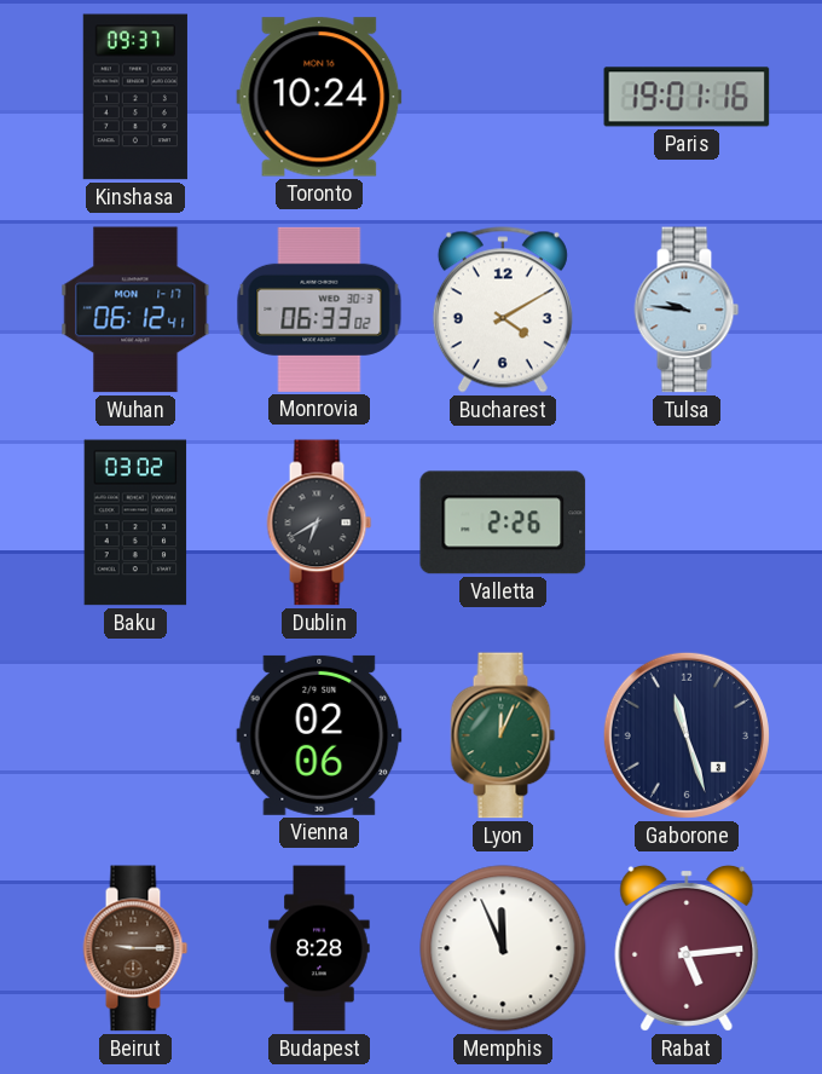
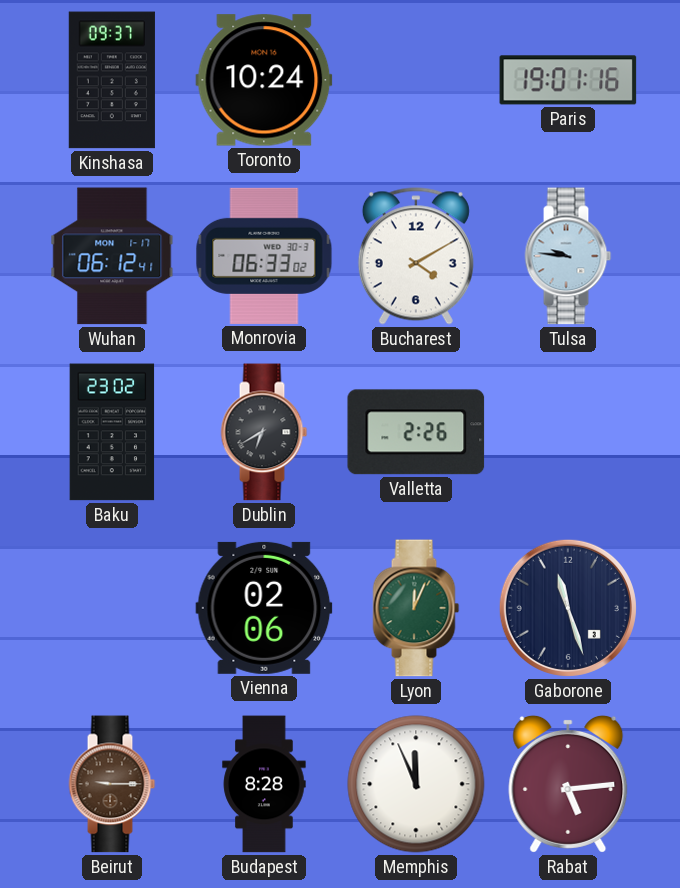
Baku: 03:02 -> 23:02 (112, 432)
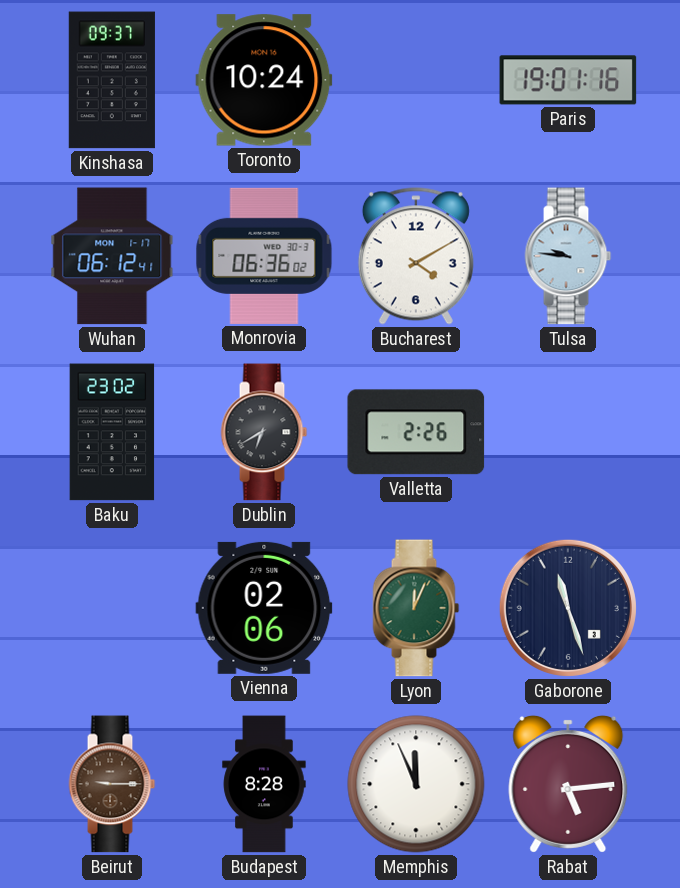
Monrovia: 06:33 -> 06:36 (264, 256)
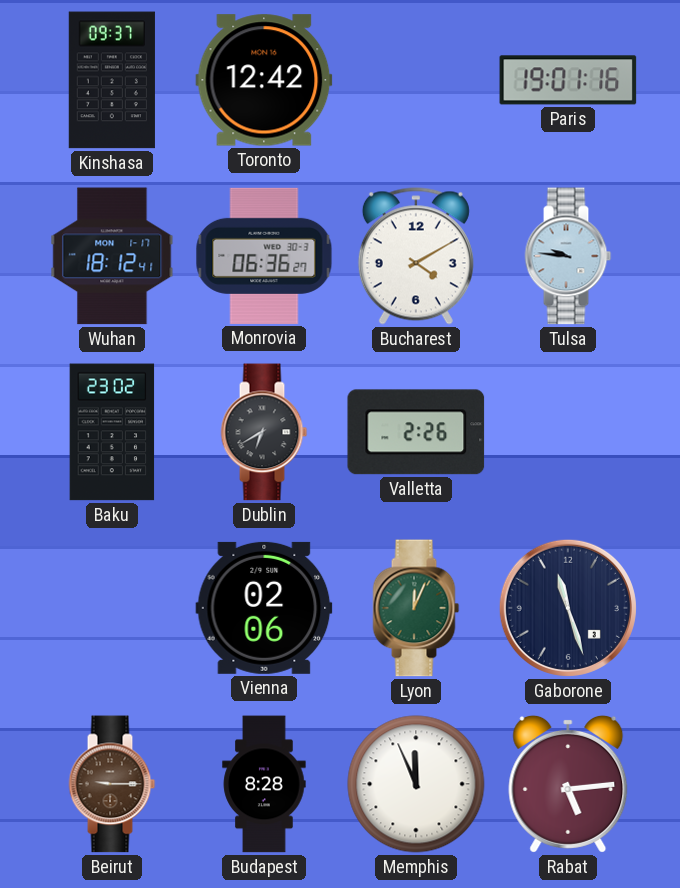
Toronto: 10:24 -> 12:42 (264, 80)
Wuhan: 06:12 -> 18:12 (112, 256)
Monrovia: 06:36:02 -> 06:36:27 (264, 256)
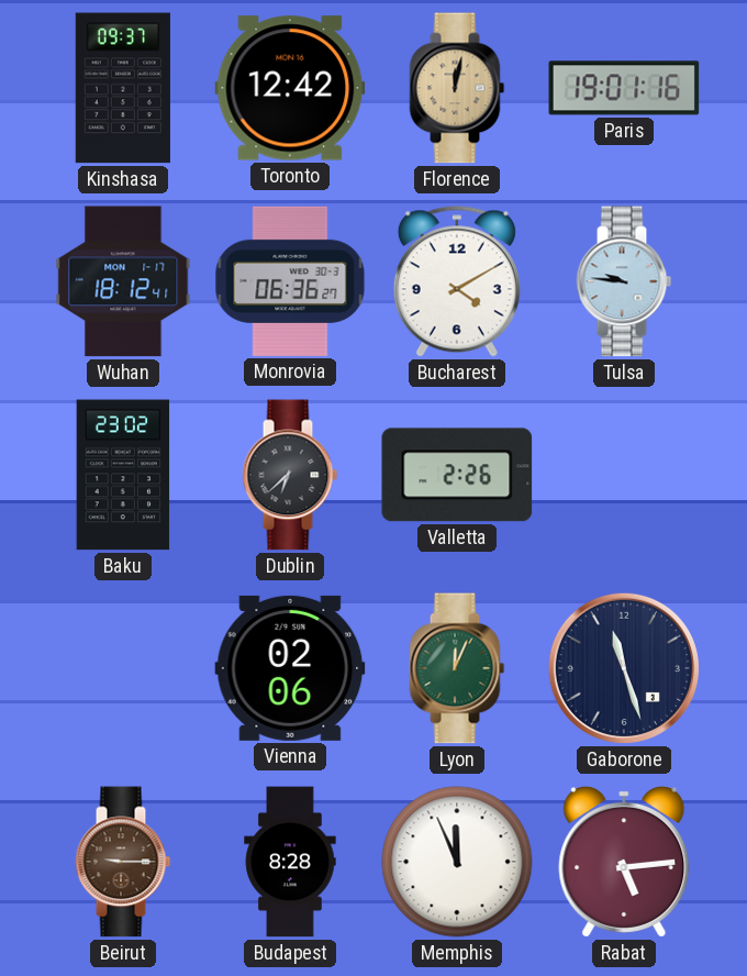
Florence: none -> 12:02 (457, 88)
Dublin: 6:40 -> 6:38 (290, 475)
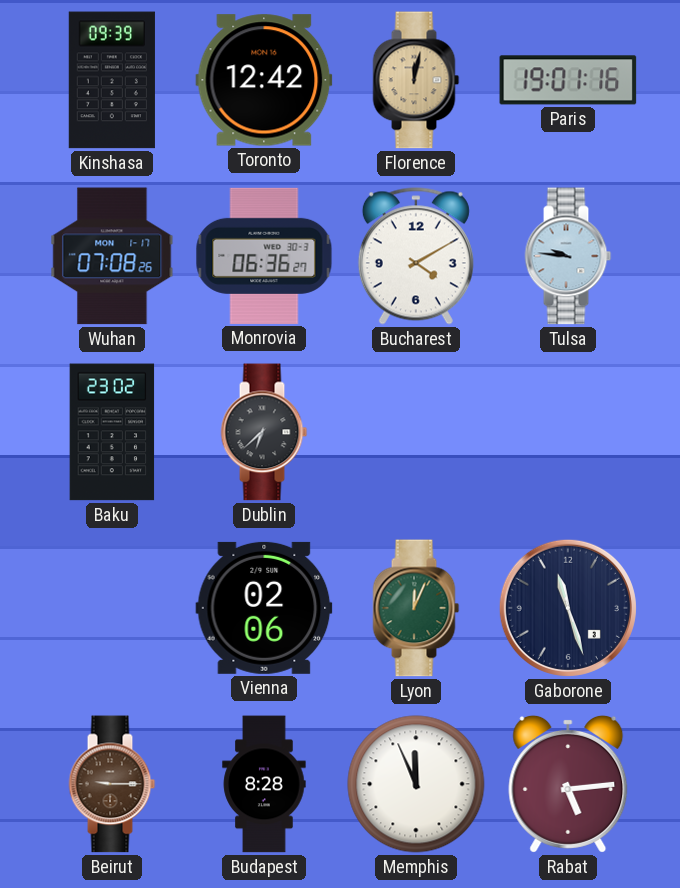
Kinshasa: 09:37 -> 09:39 (112, 80)
Wuhan: 18:12 -> 07:08 (112, 256)
Valletta: 2:26 -> none (457, 475)
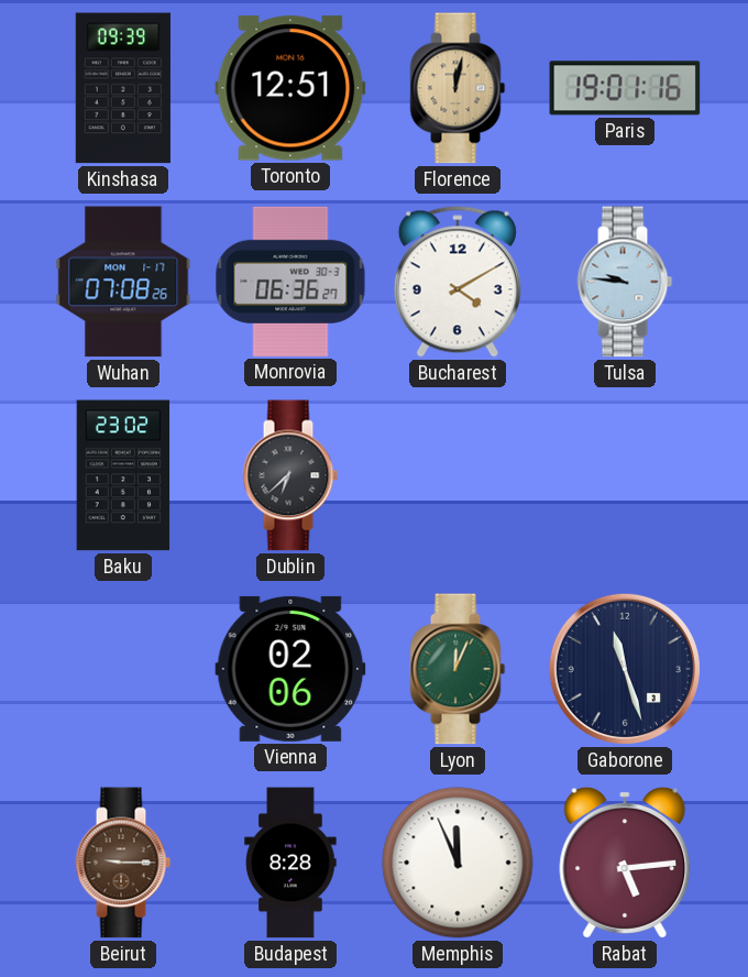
Toronto: 12:42 -> 12:51 (290, 88)
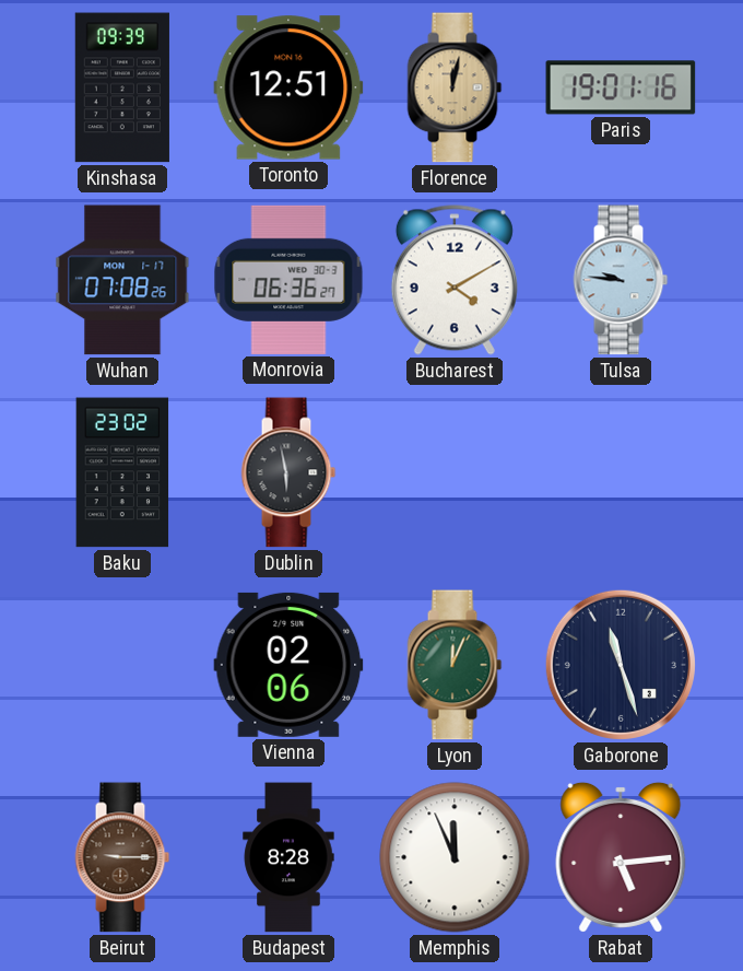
Dublin: 6:38 -> 5:58 (288, 472)
